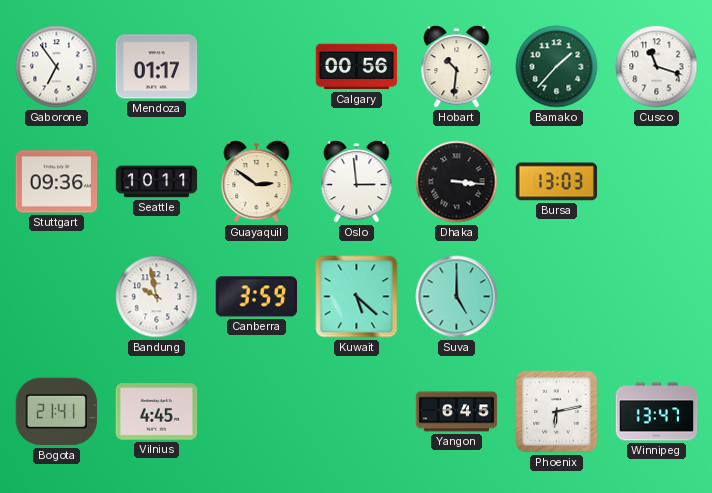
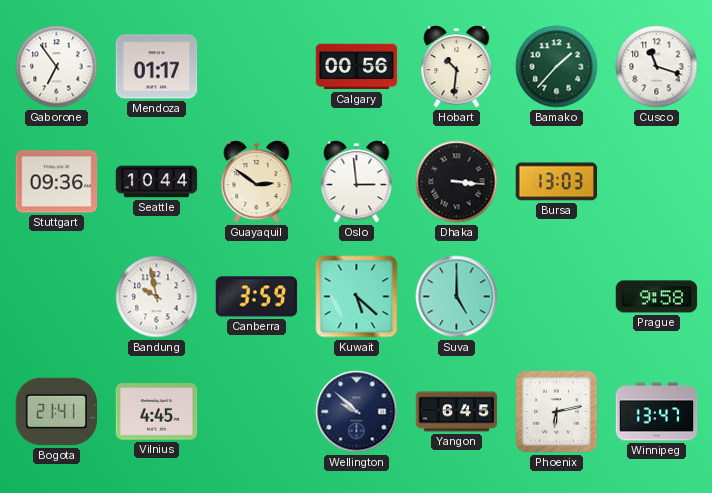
Seattle: 10:11 -> 10:44 (157, 182)
Prague: none -> 9:58 (657, 297)
Wellington: none -> 9:52 (357, 412)
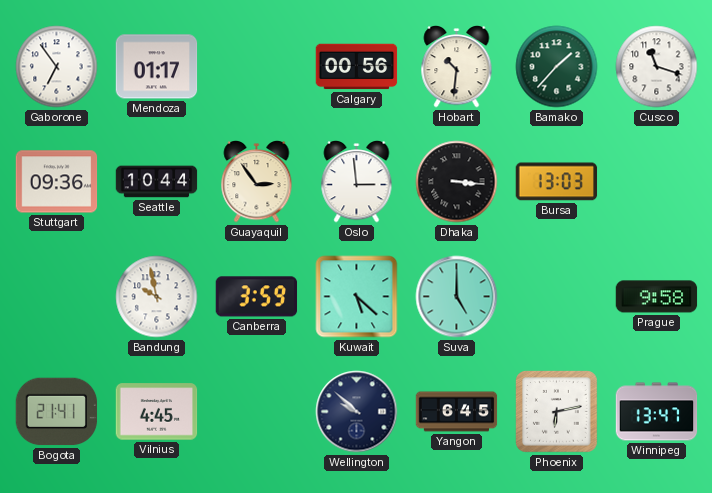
Guayaquil: 2:51 -> 2:54 (257, 182)
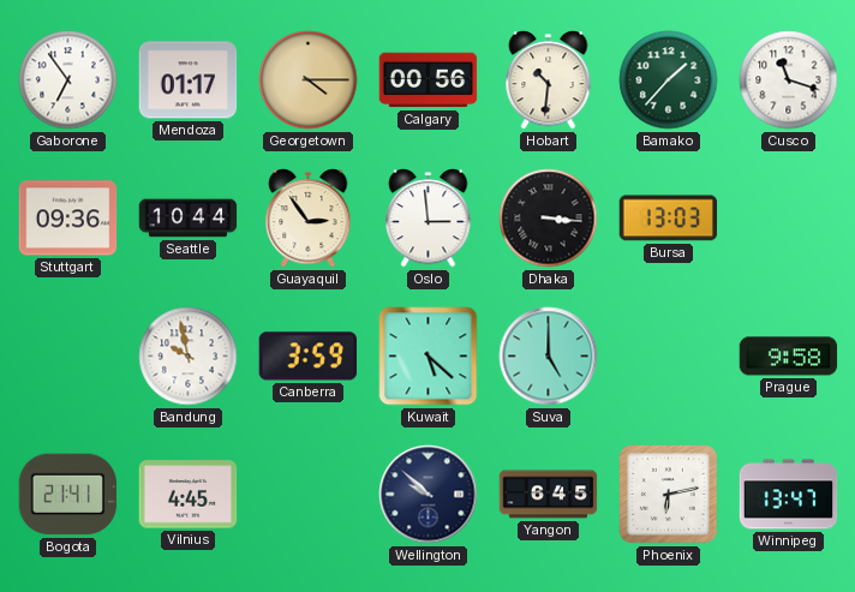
Georgetown: none -> 4:15 (309, 80)
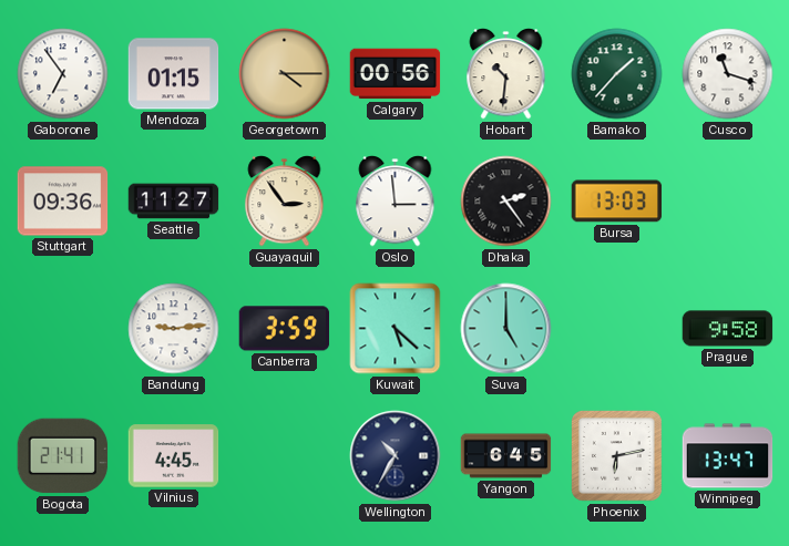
Mendoza: 01:17 -> 01:15 (174, 74)
Seattle: 10:44 -> 11:27 (174, 202)
Dhaka: 3:16 -> 2:24 (506, 202)
Bandung: 9:58 -> 9:14 (174, 329)
Wellington: 9:52 -> 10:35 (396, 456)
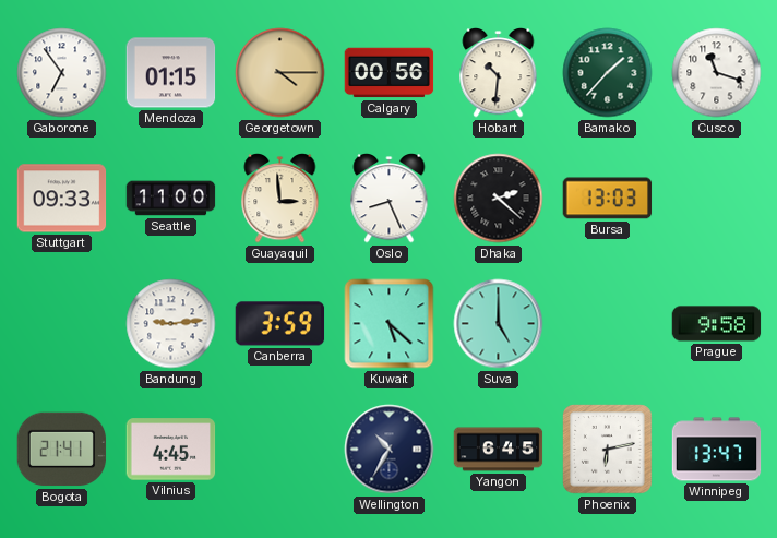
Stuttgart: 09:36 -> 09:33 (62, 199)
Seattle: 11:27 -> 11:00 (171, 199)
Guayaquil: 2:54 -> 2:59 (280, 199)
Oslo: 2:59 -> 8:26 (390, 199)
Dhaka: 2:24 -> 2:22 (499, 199)
